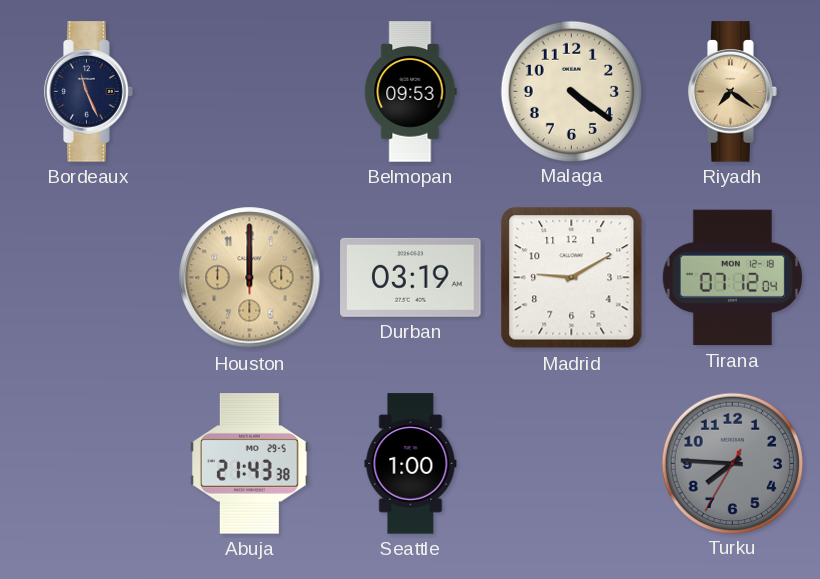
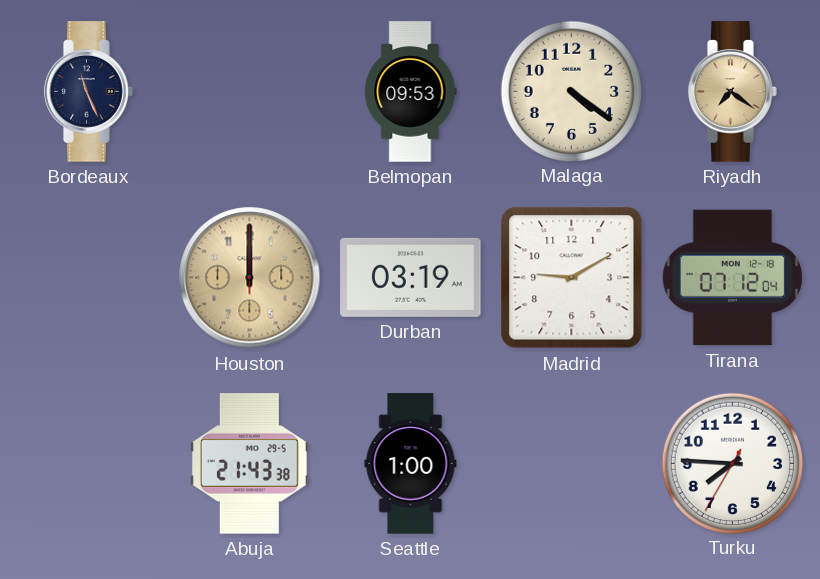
Turku dial: grey -> white (732, 463)
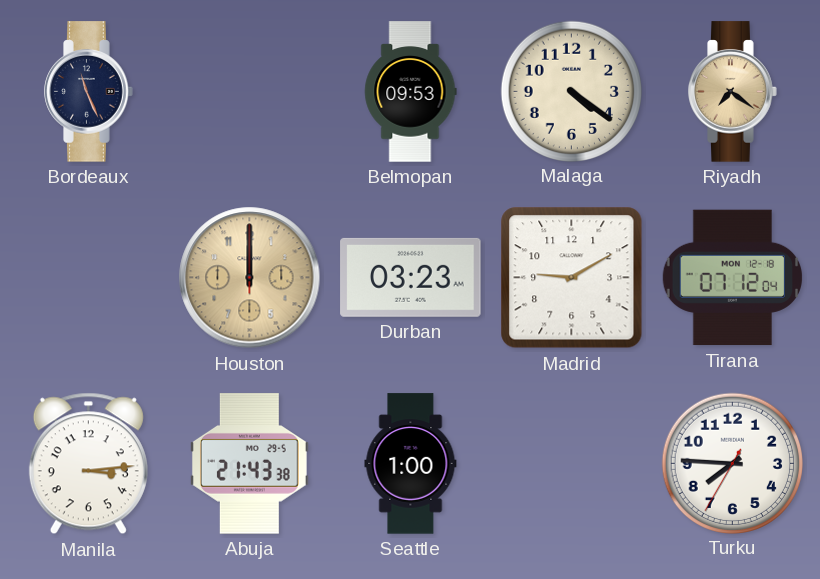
Durban: 03:19 -> 03:23 (411, 277)
Manila: none -> 3:14 (88, 464)
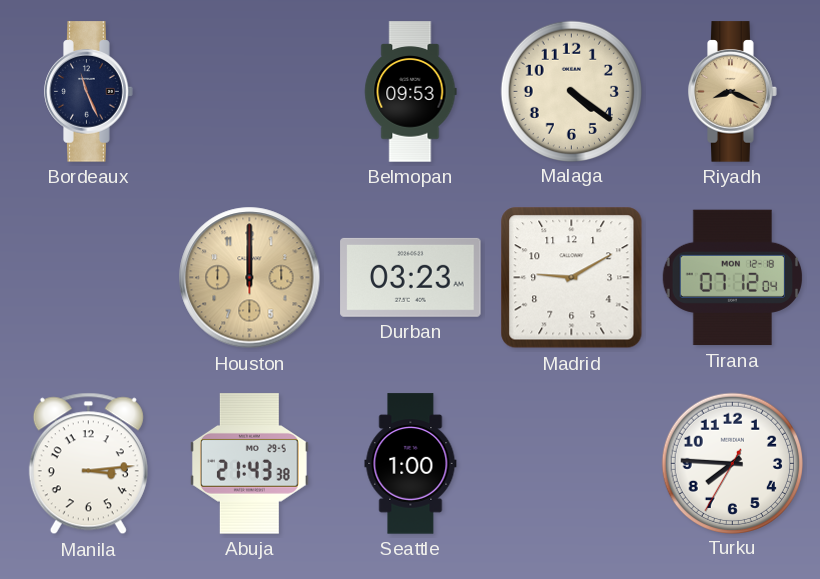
Riyadh: 7:21 -> 8:19 (733, 92)
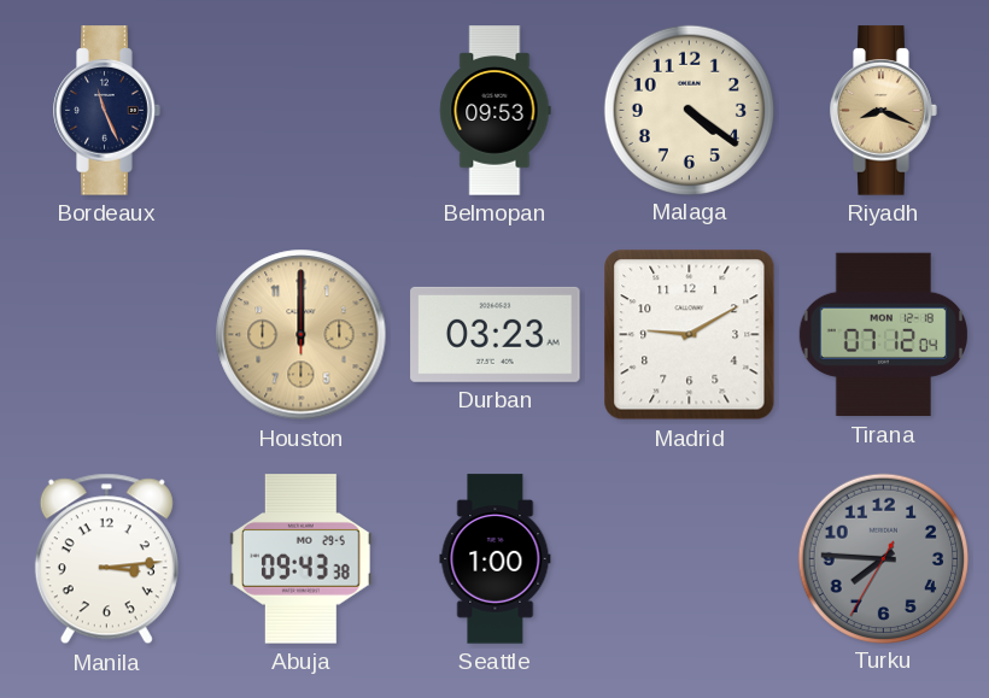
Abuja: 21:43 -> 09:43 (300, 559)
Turku dial: white -> grey (883, 558)
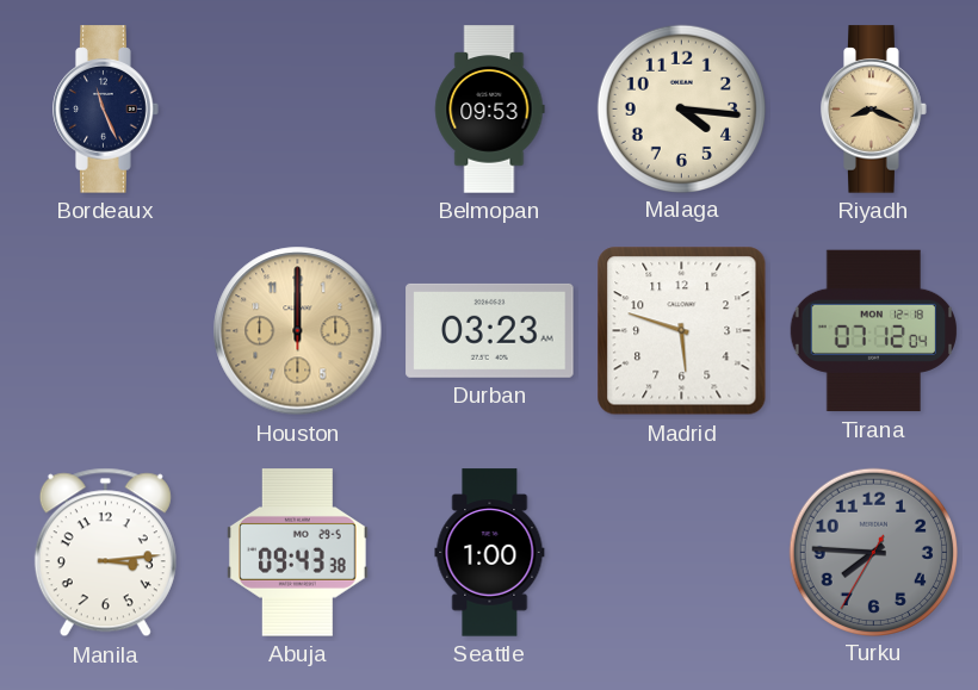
Malaga: 4:21 -> 4:16 (681, 108)
Madrid: 9:10 -> 5:48 (682, 331)
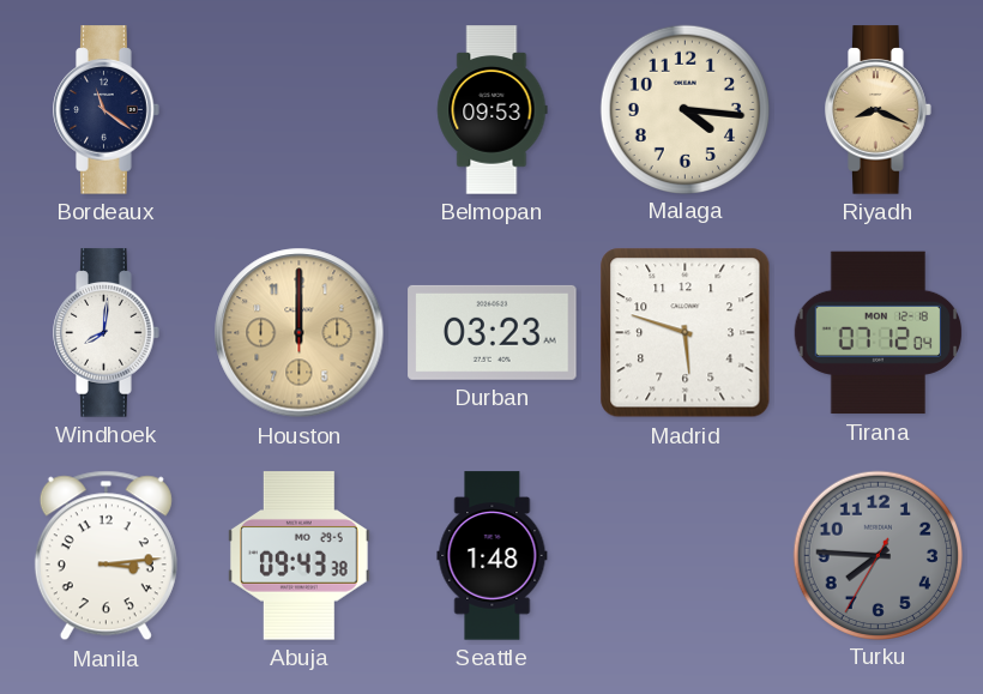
Bordeaux: 11:26 -> 11:21 (107, 110)
Windhoek: none -> 8:01 (107, 333)
Seattle: 1:00 -> 1:48 (493, 556)
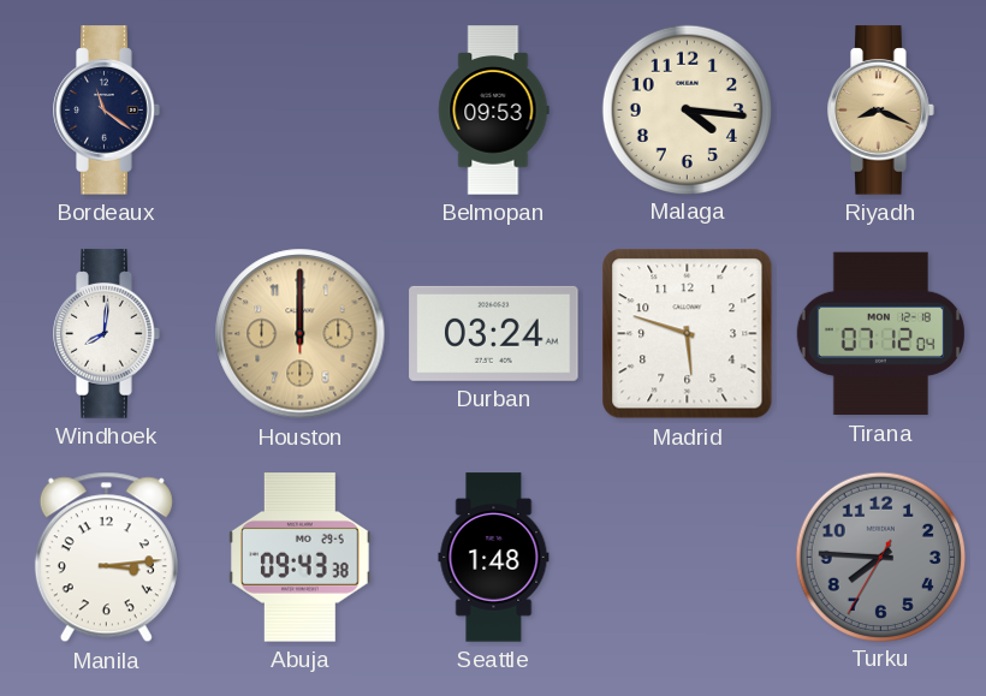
Durban: 03:23 -> 03:24 (494, 333)
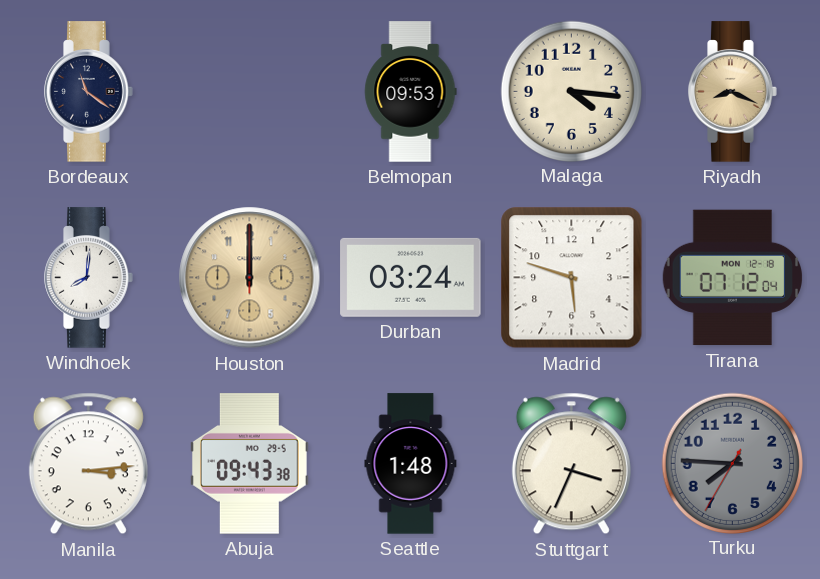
Stuttgart: none -> 3:34 (571, 464)
